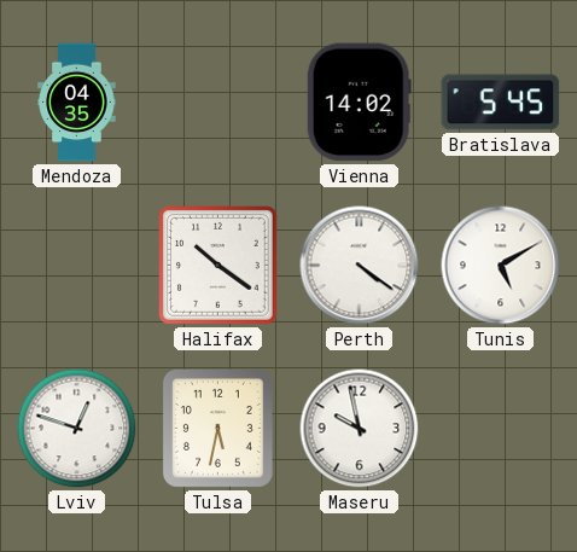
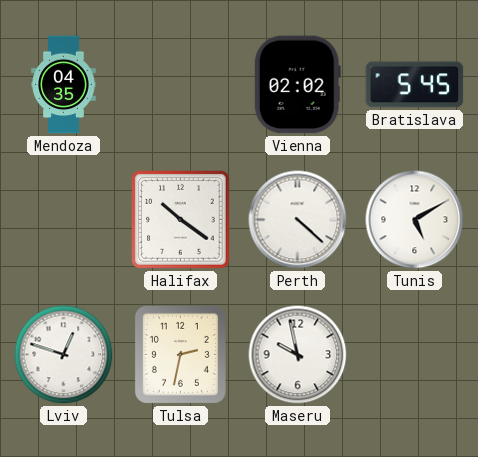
Vienna: 14:02 -> 02:02 (297, 85)
Perth: 4:21 -> 4:22 (298, 220)
Tulsa: 5:32 -> 2:32 (180, 354)
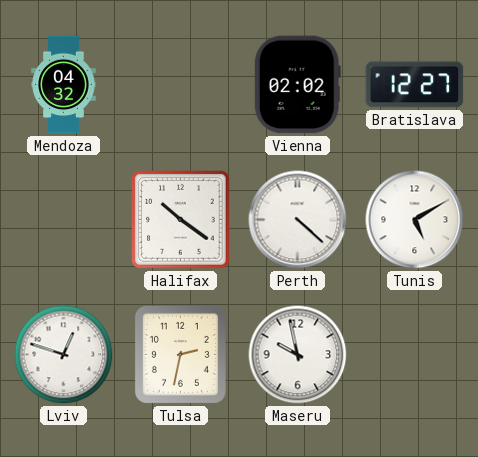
Mendoza: 04:35 -> 04:32 (64, 85)
Bratislava: 5:45 -> 12:27 (415, 85)
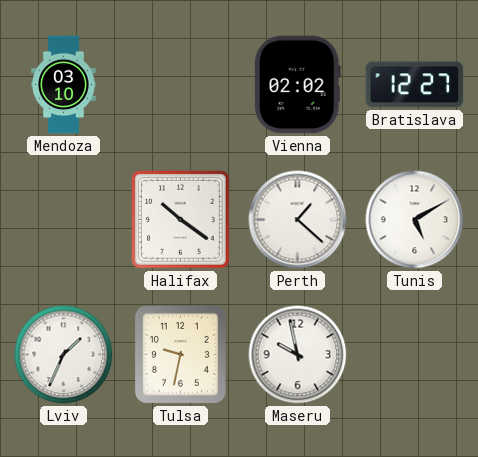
Mendoza: 04:32 -> 03:10 (64, 85)
Perth: 4:22 -> 1:22 (298, 220)
Lviv: 12:48 -> 1:34 (64, 355)
Tulsa: 2:32 -> 9:32 (180, 354)
